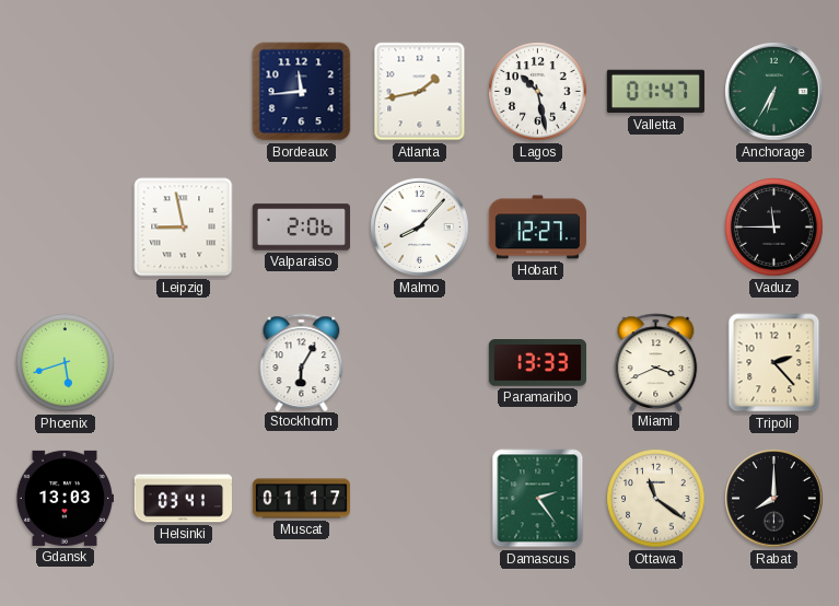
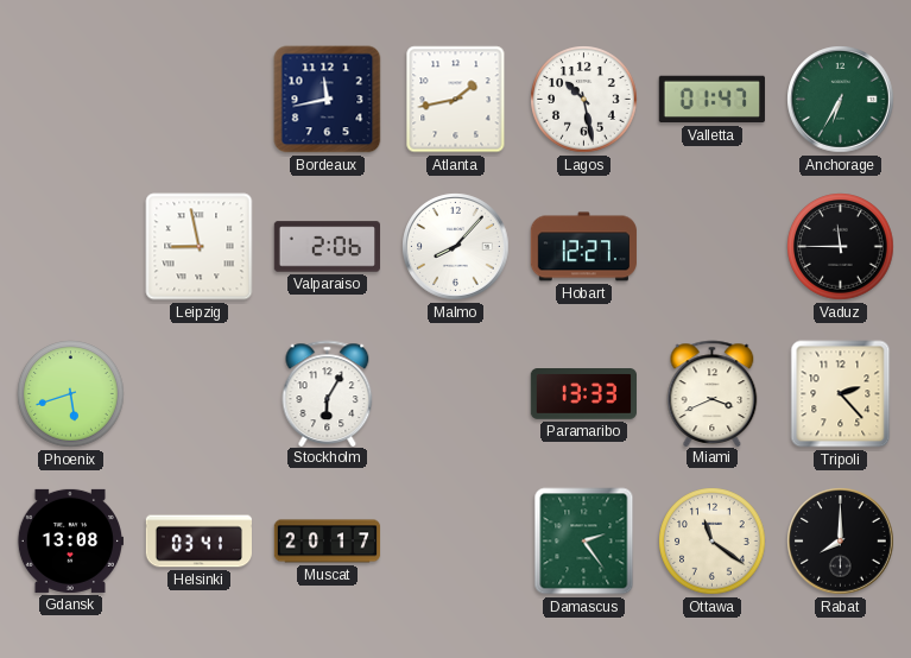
Bordeaux: 11:44 -> 11:43 (328, 100)
Gdansk: 13:03 -> 13:08 (69, 540)
Muscat: 01:17 -> 20:17 (328, 542)
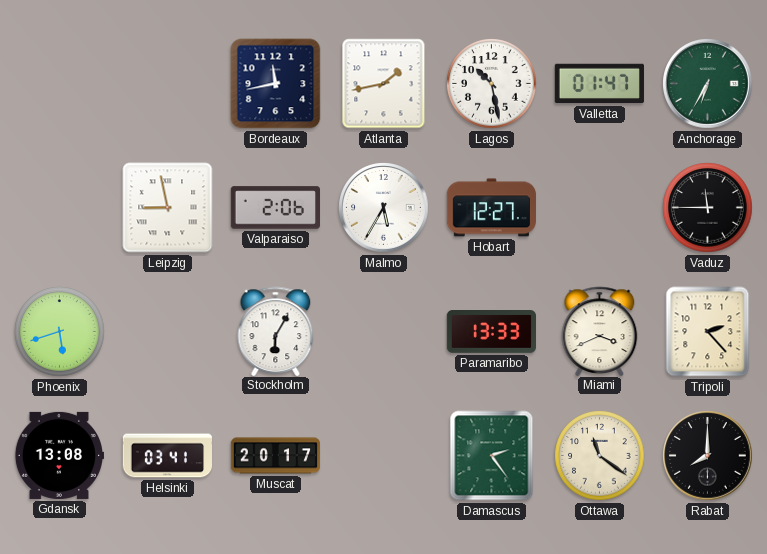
Malmo: 8:07 -> 5:35 (384, 208)
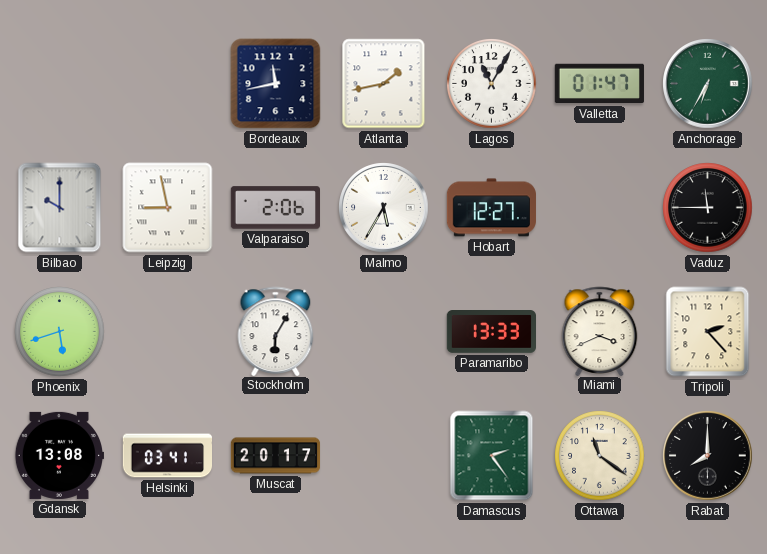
Lagos: 10:28 -> 11:05 (492, 84)
Bilbao: none -> 10:00 (60, 208)
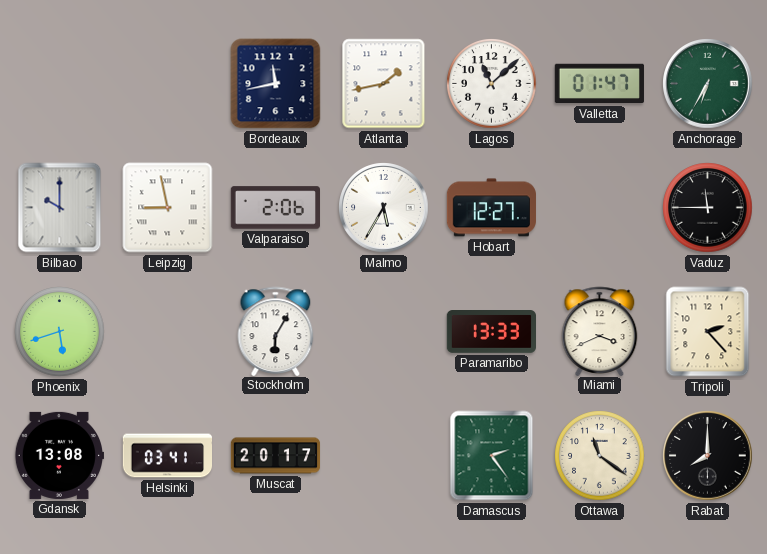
Lagos: 11:05 -> 11:08 (492, 84)
